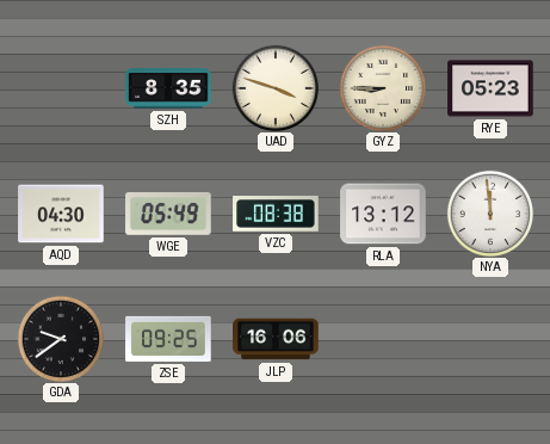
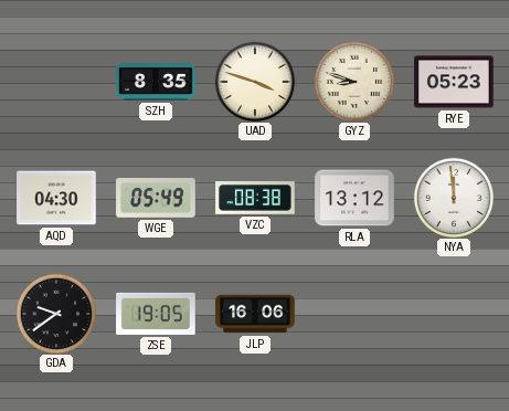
GYZ: 8:45 -> 8:48 (353, 81)
ZSE: 09:25 -> 19:05 (156, 314)
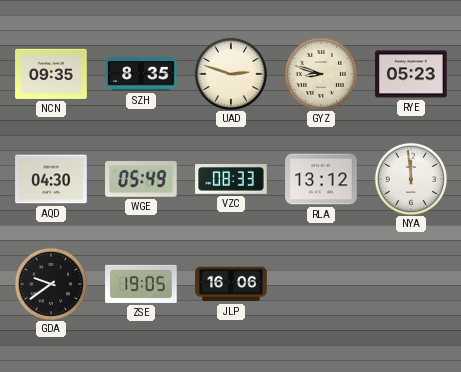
NCN: none -> 09:35 (51, 74)
UAD: 3:48 -> 2:48 (230, 73)
VZC: 08:38 -> 08:33 (231, 179)
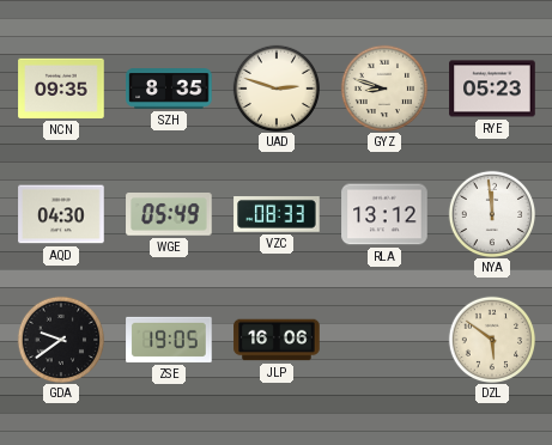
DZL: none -> 5:51 (491, 339)
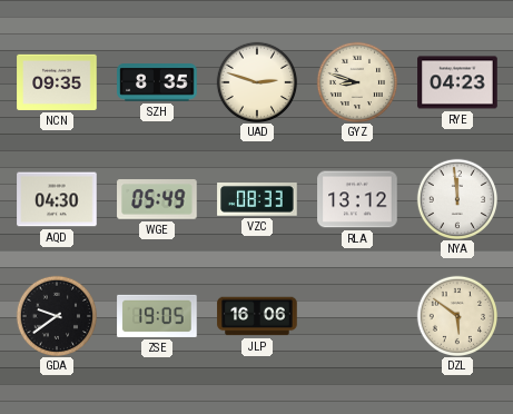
RYE: 05:23 -> 04:23 (457, 82)
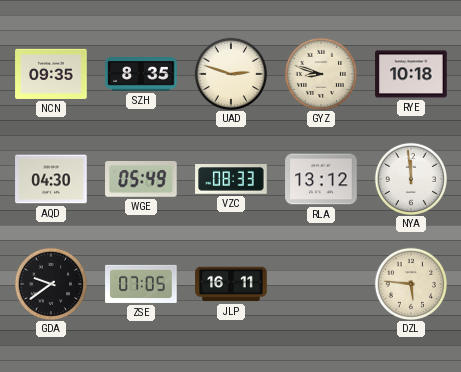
RYE: 04:23 -> 10:18 (411, 74)
ZSE: 19:05 -> 07:05 (141, 284)
JLP: 16:06 -> 16:11 (231, 284)
DZL: 5:51 -> 5:46 (410, 283)
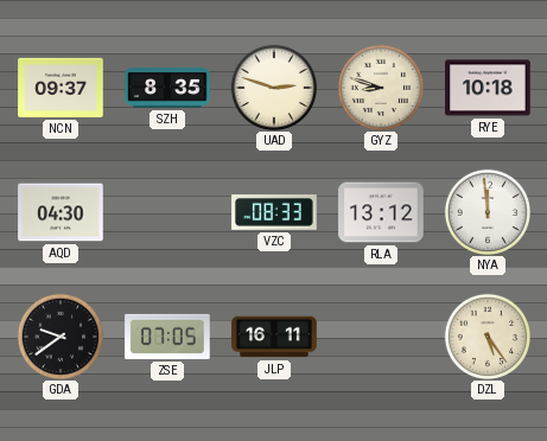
NCN: 09:35 -> 09:37 (61, 88)
WGE: 05:49 -> none (141, 179)
DZL: 5:46 -> 5:24 (486, 335)
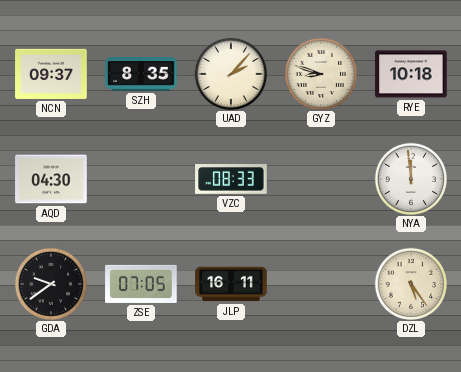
UAD: 2:48 -> 2:07 (230, 73)
RLA: 13:12 -> none (381, 212)
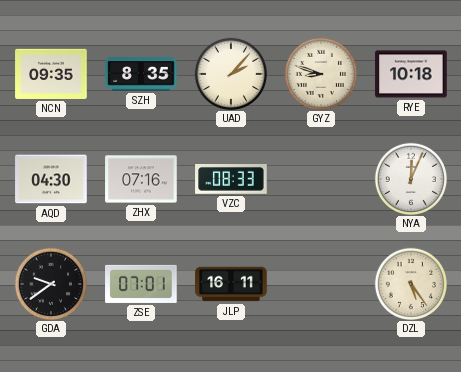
NCN: 09:37 -> 09:35 (51, 74)
ZHX: none -> 07:16 (141, 179)
NYA: 11:59 -> 12:04 (410, 178)
ZSE: 07:05 -> 07:01 (141, 284)
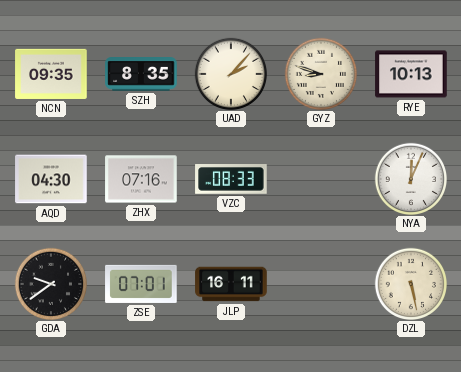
RYE: 10:18 -> 10:13 (411, 74)
DZL: 5:24 -> 5:28 (410, 283)
